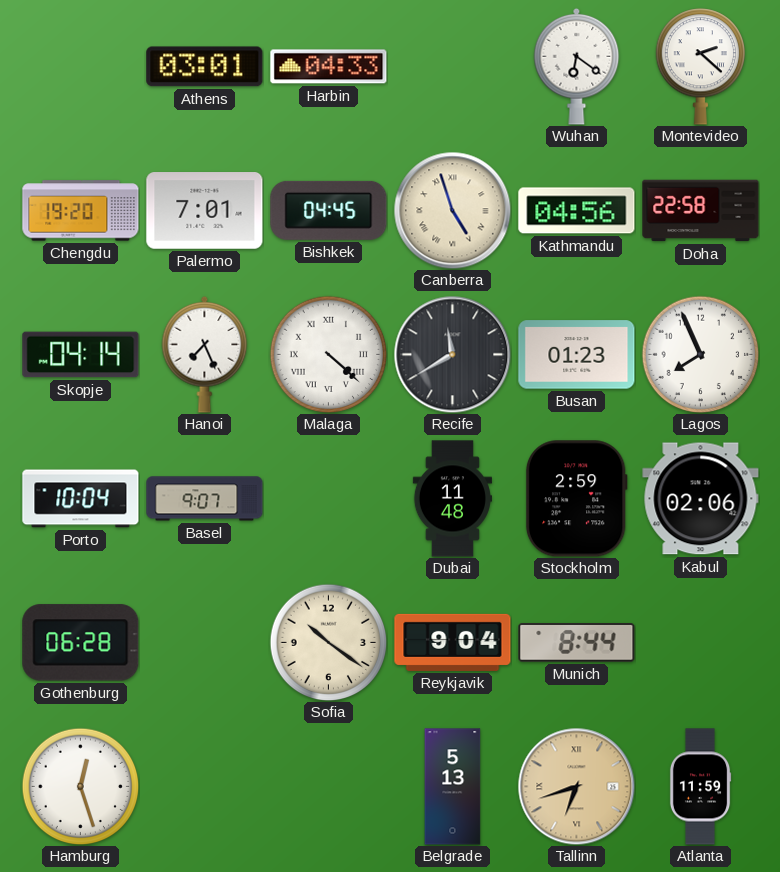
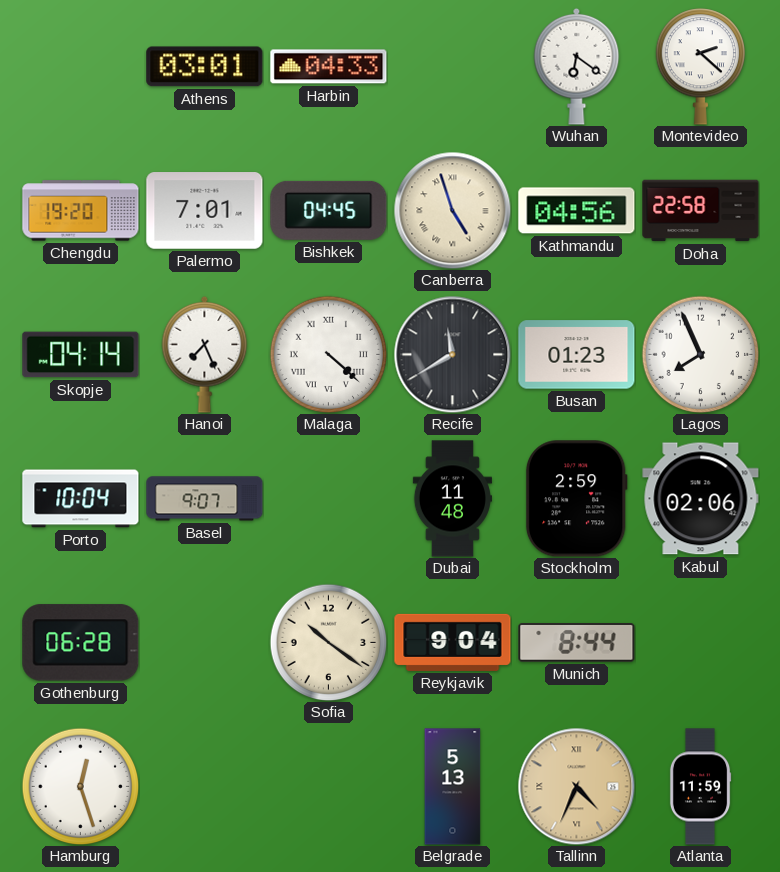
Tallinn: 6:42 -> 4:34 (576, 786)
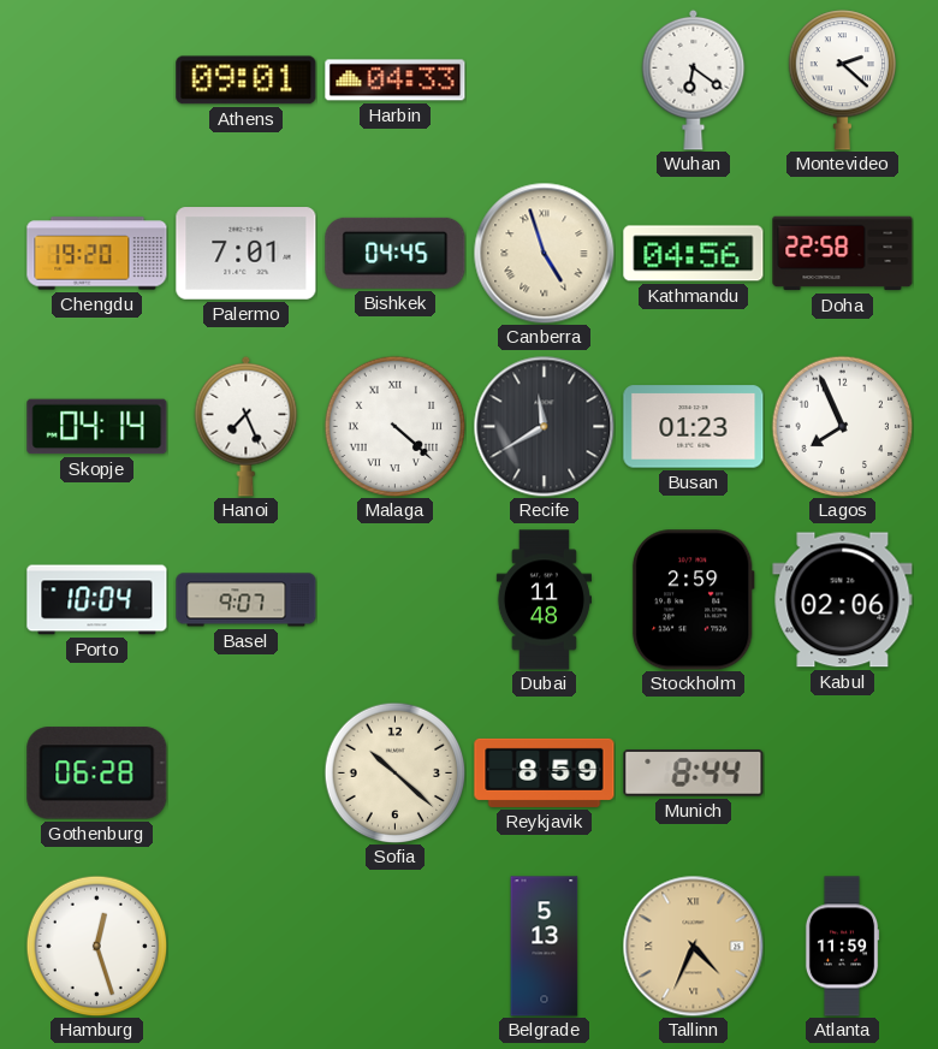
Athens: 03:01 -> 09:01 (247, 81)
Sofia: 10:21 -> 10:22 (394, 772)
Reykjavik: 9:04 -> 8:59 (545, 772)
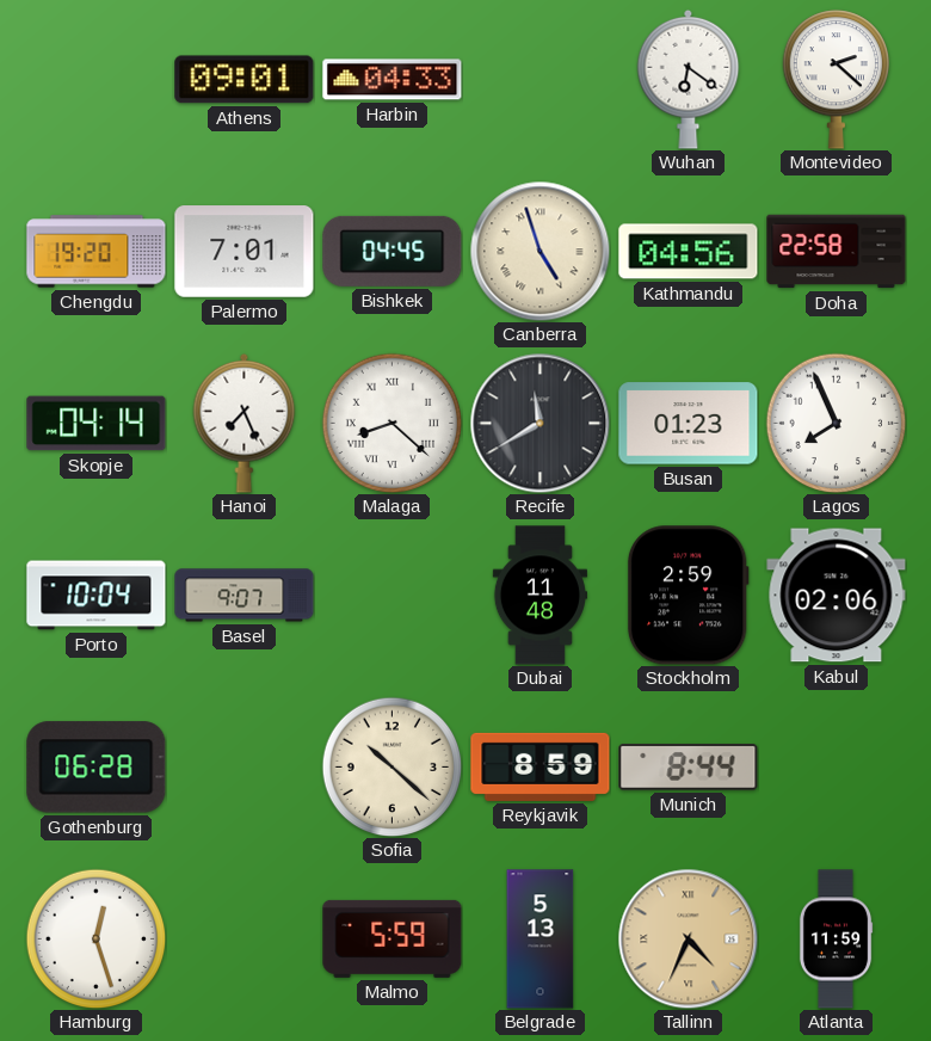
Malaga: 4:22 -> 8:22 (391, 423)
Malmo: none -> 5:59 (393, 938)
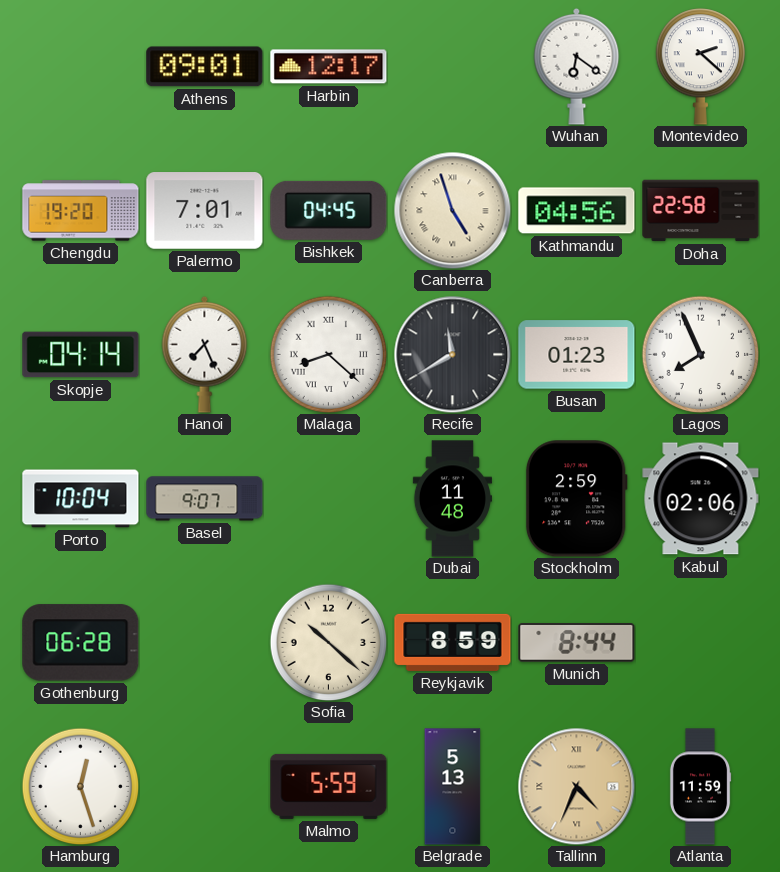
Harbin: 04:33 -> 12:17 (329, 67)
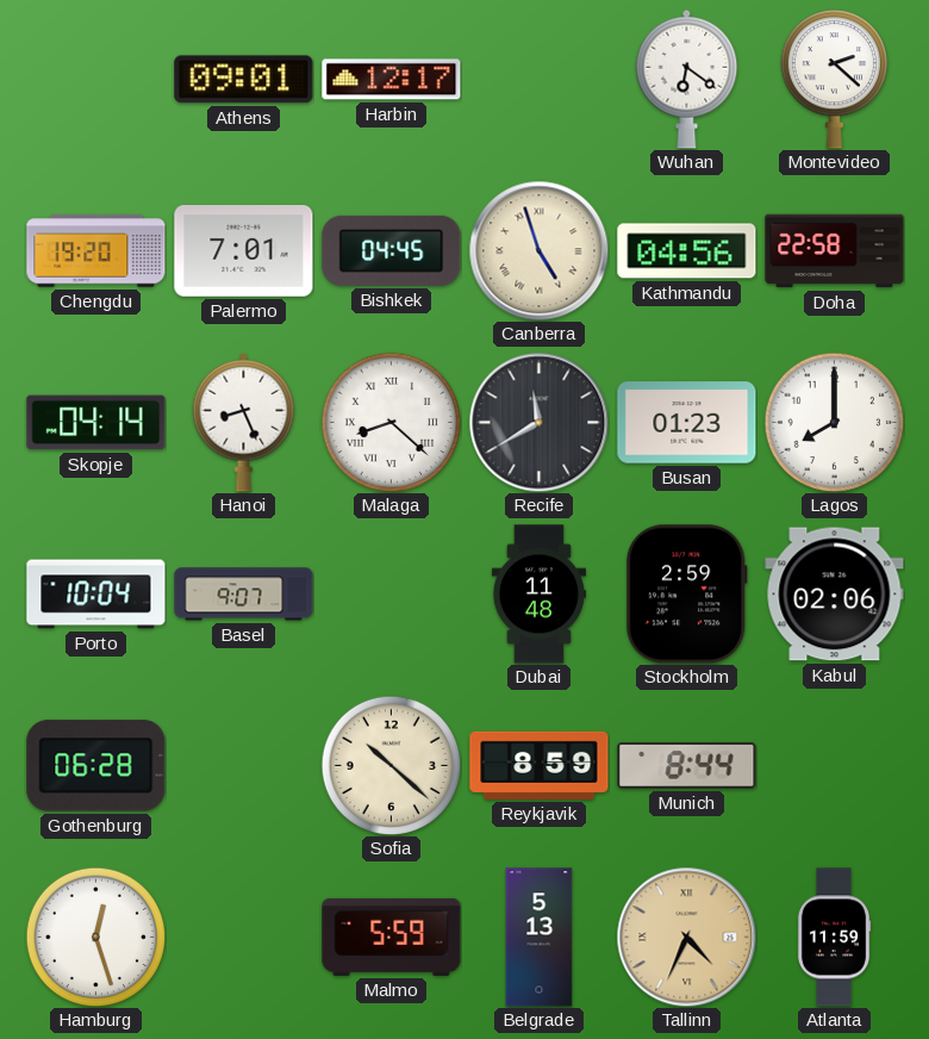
Hanoi: 7:26 -> 8:26 (244, 422)
Lagos: 7:56 -> 8:00 (834, 422)
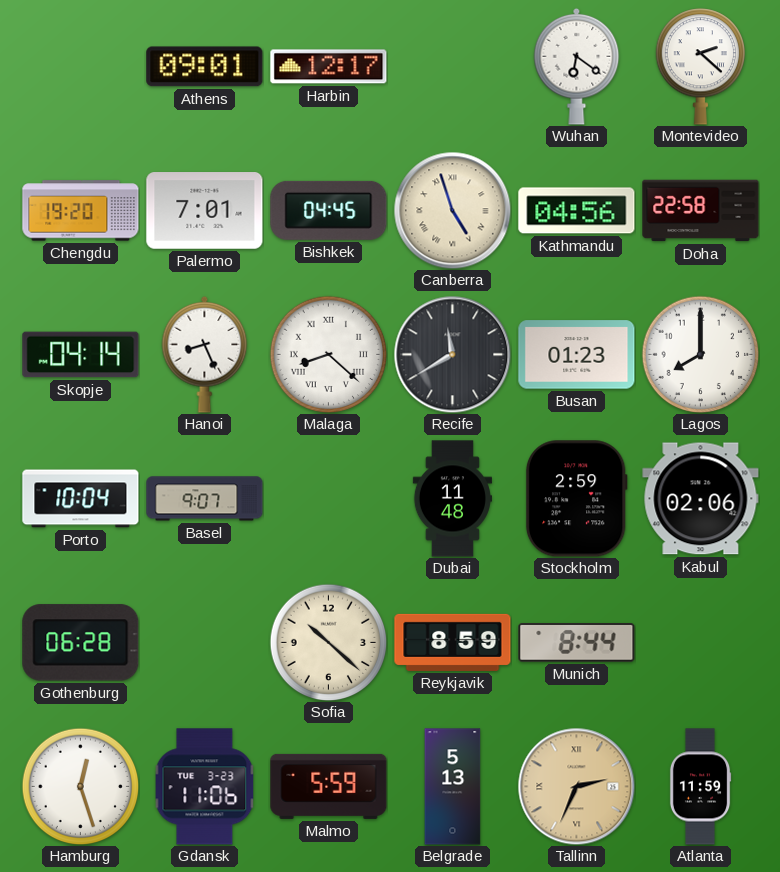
Gdansk: none -> 11:06 (205, 787)
Tallinn: 4:34 -> 2:34 (576, 786)
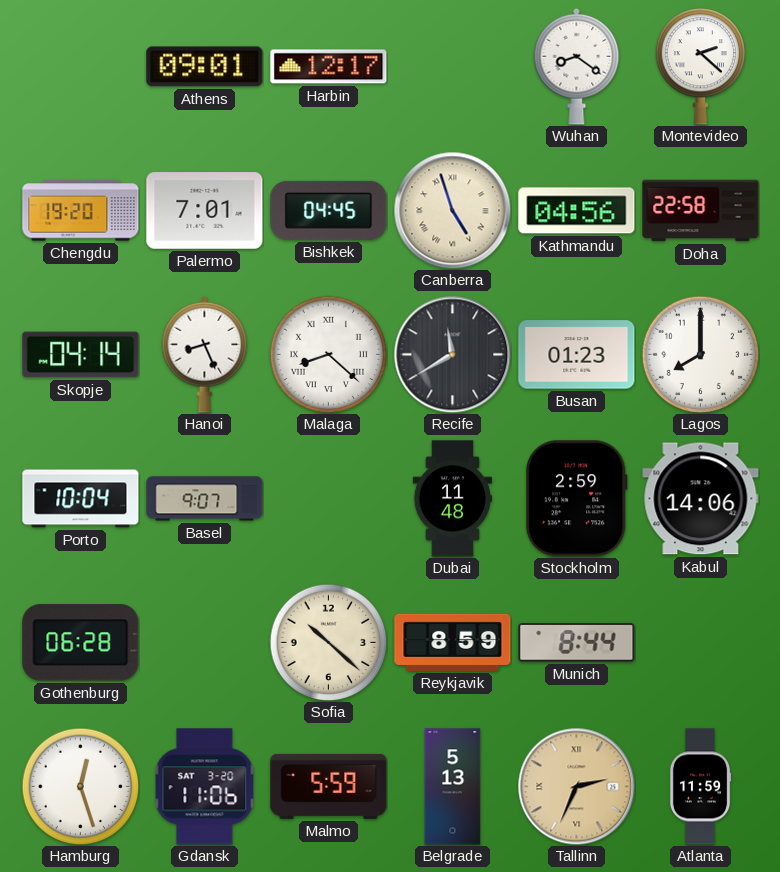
Wuhan: 6:21 -> 8:21 (577, 66)
Kabul: 02:06 -> 14:06 (701, 499)
Gdansk date: TUE 3-23 -> SAT 3-20 (205, 787)
